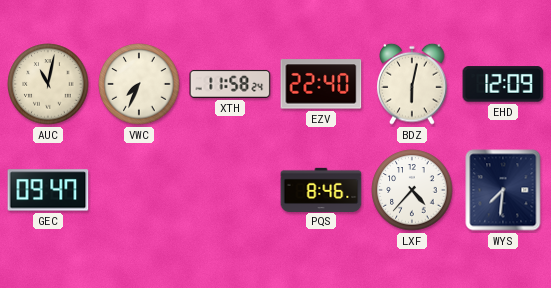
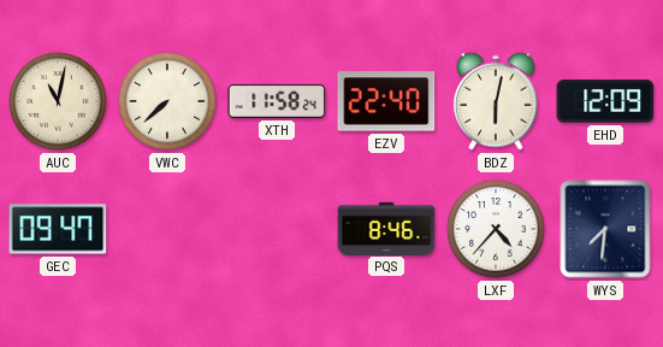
VWC: 7:34 -> 7:38 (167, 101)
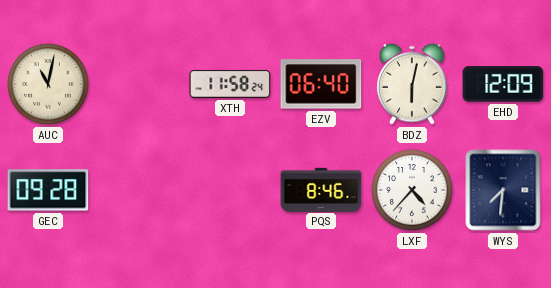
VWC: 7:38 -> none (167, 101)
EZV: 22:40 -> 06:40 (321, 84)
GEC: 09:47 -> 09:28 (48, 190)
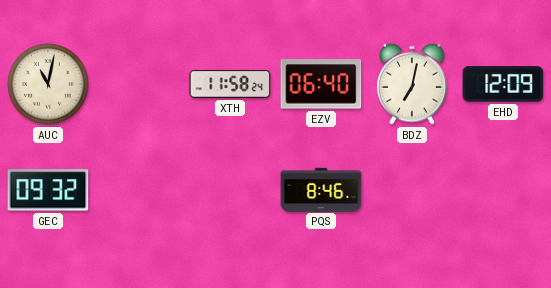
BDZ: 6:02 -> 7:02 (412, 84)
GEC: 09:28 -> 09:32 (48, 190)
LXF: 4:37 -> none (412, 190)
WYS: 7:31 -> none (503, 190)
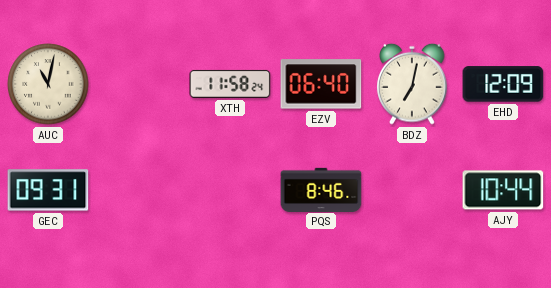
GEC: 09:32 -> 09:31 (48, 190)
AJY: none -> 10:44 (503, 190)
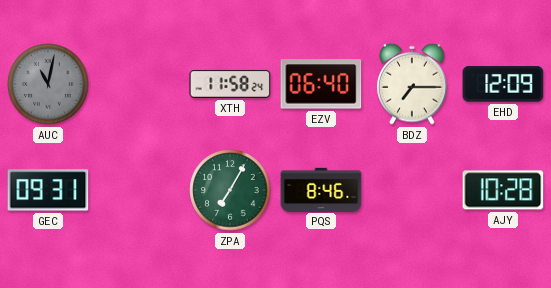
AUC dial: cream -> grey (48, 84)
BDZ: 7:02 -> 7:15 (412, 84)
ZPA: none -> 7:05 (230, 190)
AJY: 10:44 -> 10:28 (503, 190)
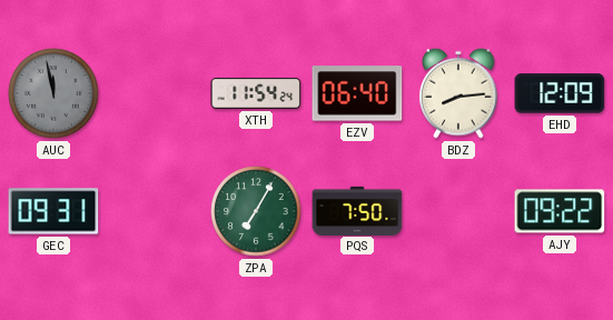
AUC: 11:02 -> 11:58 (53, 93)
XTH: 11:58 -> 11:54 (256, 93)
BDZ: 7:15 -> 8:14 (458, 93)
PQS: 8:46 -> 7:50 (357, 210)
AJY: 10:28 -> 09:22 (560, 211)
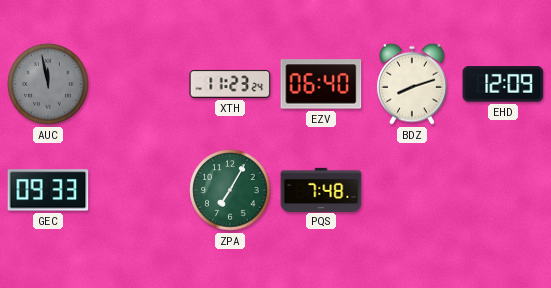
XTH: 11:54 -> 11:23 (230, 84)
BDZ: 8:14 -> 8:12 (412, 84)
GEC: 09:31 -> 09:33 (48, 190)
PQS: 7:50 -> 7:48 (321, 189)
AJY: 09:22 -> none (560, 211)
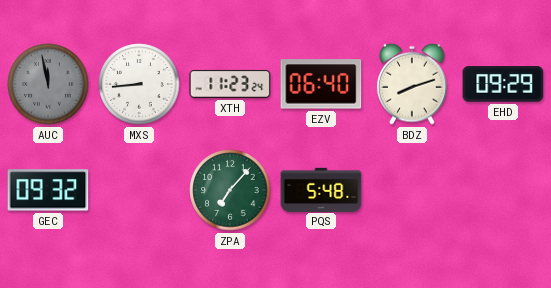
MXS: none -> 8:44 (139, 84)
EHD: 12:09 -> 09:29 (503, 84)
GEC: 09:33 -> 09:32 (48, 190)
ZPA: 7:05 -> 7:07 (230, 190)
PQS: 7:48 -> 5:48 (321, 189)
